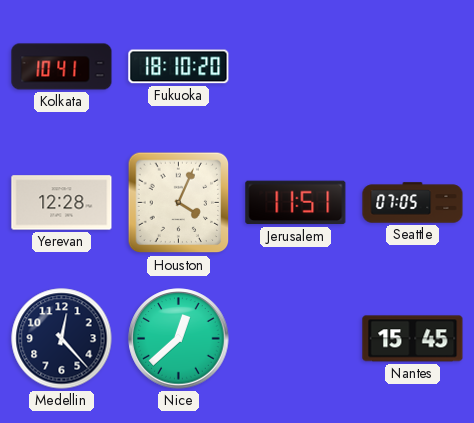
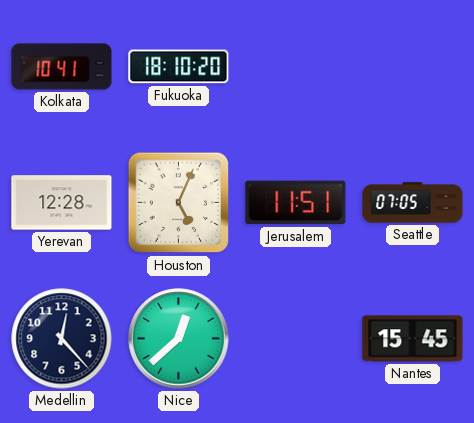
Houston: 4:04 -> 5:04 (179, 203)
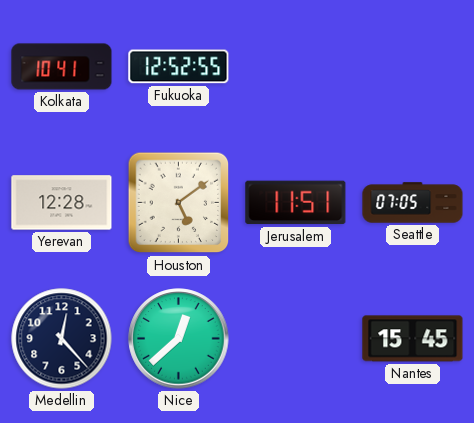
Fukuoka: 18:10 -> 12:52 (179, 67)
Houston: 5:04 -> 5:09 (179, 203)
